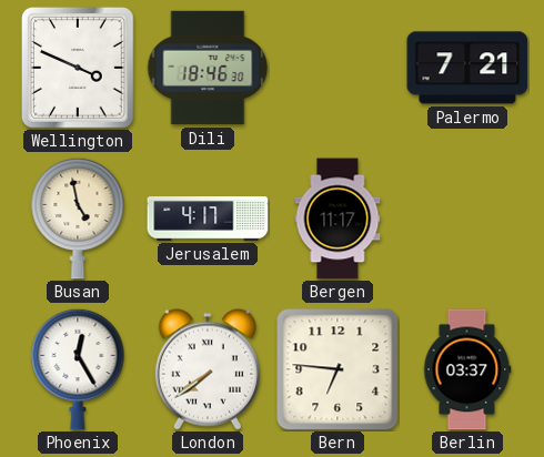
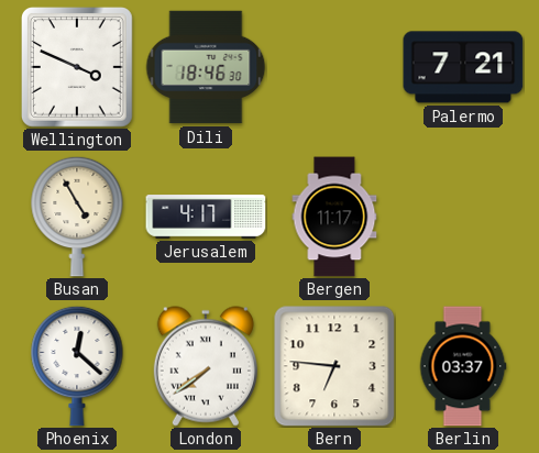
Busan: 4:58 -> 4:55 (77, 217)
Phoenix: 12:25 -> 12:22 (77, 366)
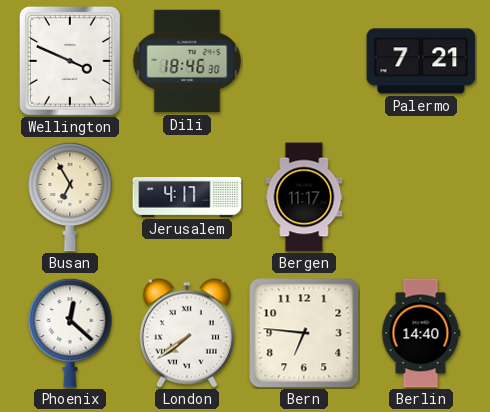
Busan: 4:55 -> 6:55 (70, 197)
Berlin: 03:37 -> 14:40 (421, 333)
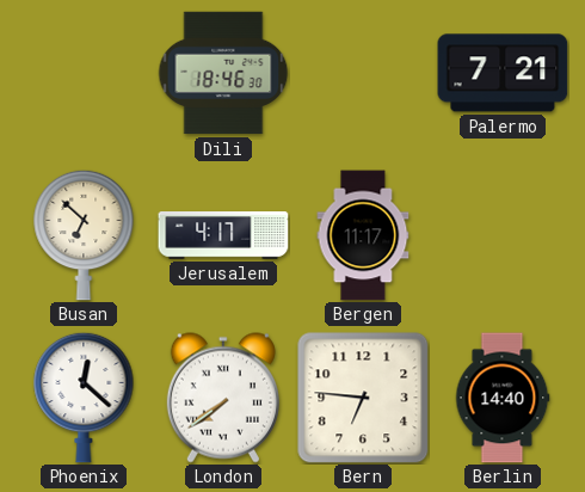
Wellington: 3:49 -> none (70, 62)
Busan: 6:55 -> 6:52 (84, 235)
